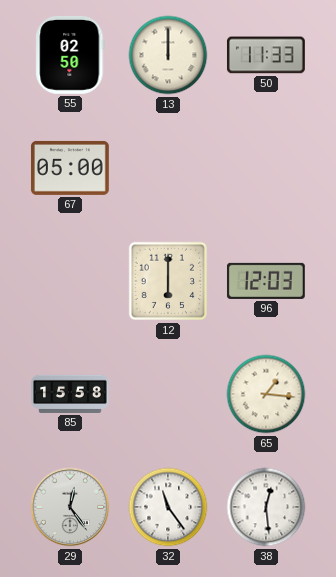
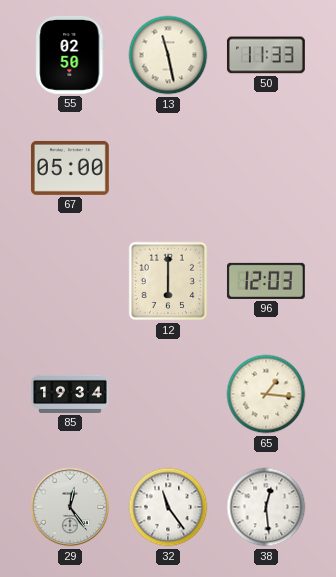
13: 12:00 -> 11:28 (168, 55)
85: 15:58 -> 19:34 (71, 394)
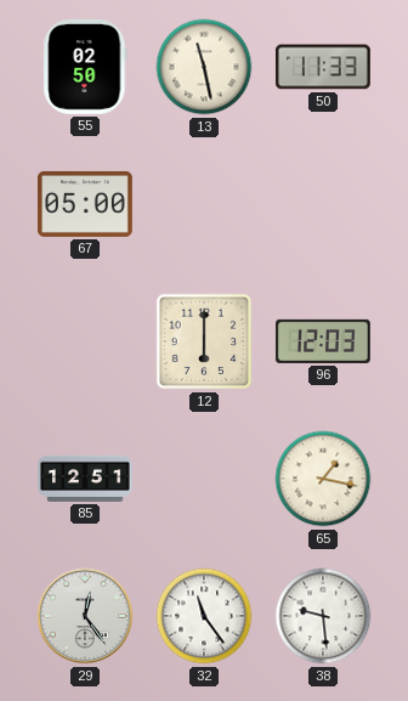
85: 19:34 -> 12:51 (86, 479)
65: 1:16 -> 1:17 (323, 479)
38: 12:29 -> 9:29 (323, 616)
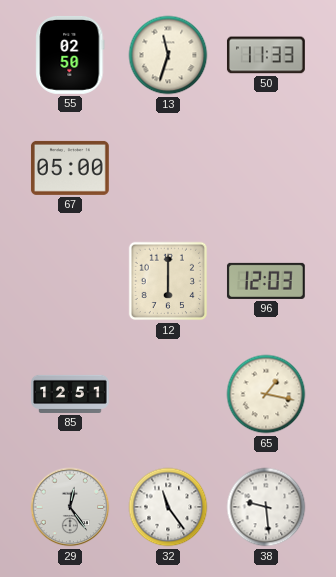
13: 11:28 -> 11:33 (168, 55)
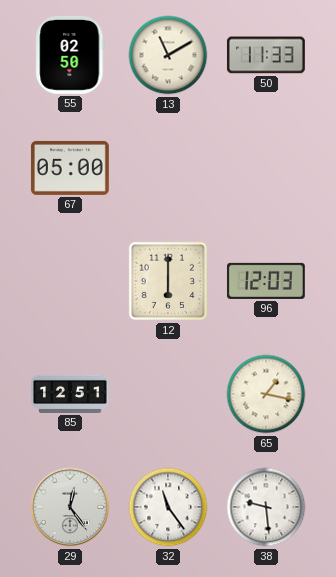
13: 11:33 -> 11:10 (168, 55)
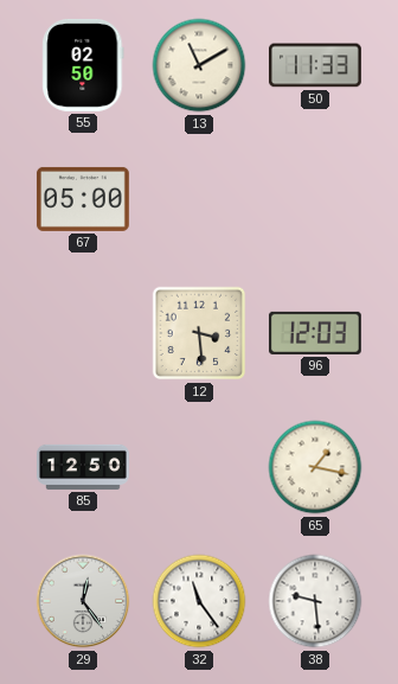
12: 6:00 -> 3:29 (199, 333)
85: 12:51 -> 12:50 (84, 467)
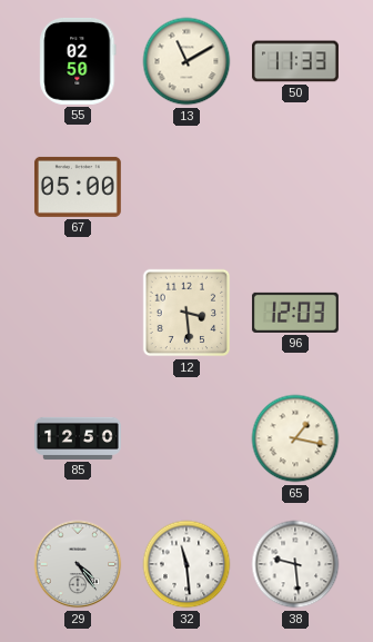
29: 12:24 -> 4:24 (78, 564)
32: 11:24 -> 11:29 (186, 564)
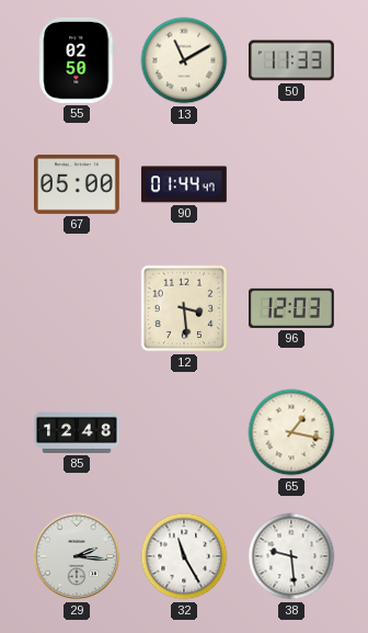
90: none -> 01:44 (184, 184)
85: 12:50 -> 12:48 (78, 432)
29: 4:24 -> 2:16 (77, 556)
32: 11:29 -> 11:25 (184, 556)
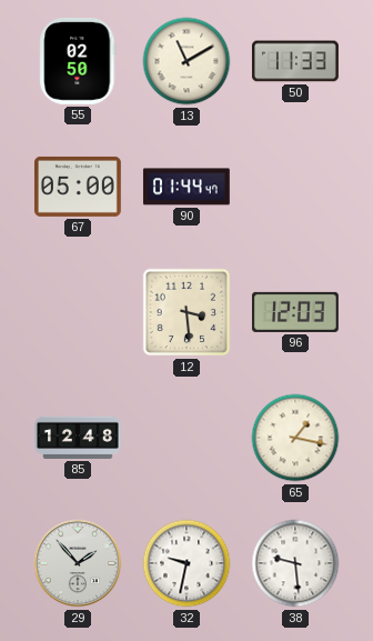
29: 2:16 -> 1:53 (78, 563)
32: 11:25 -> 9:32 (186, 563)
